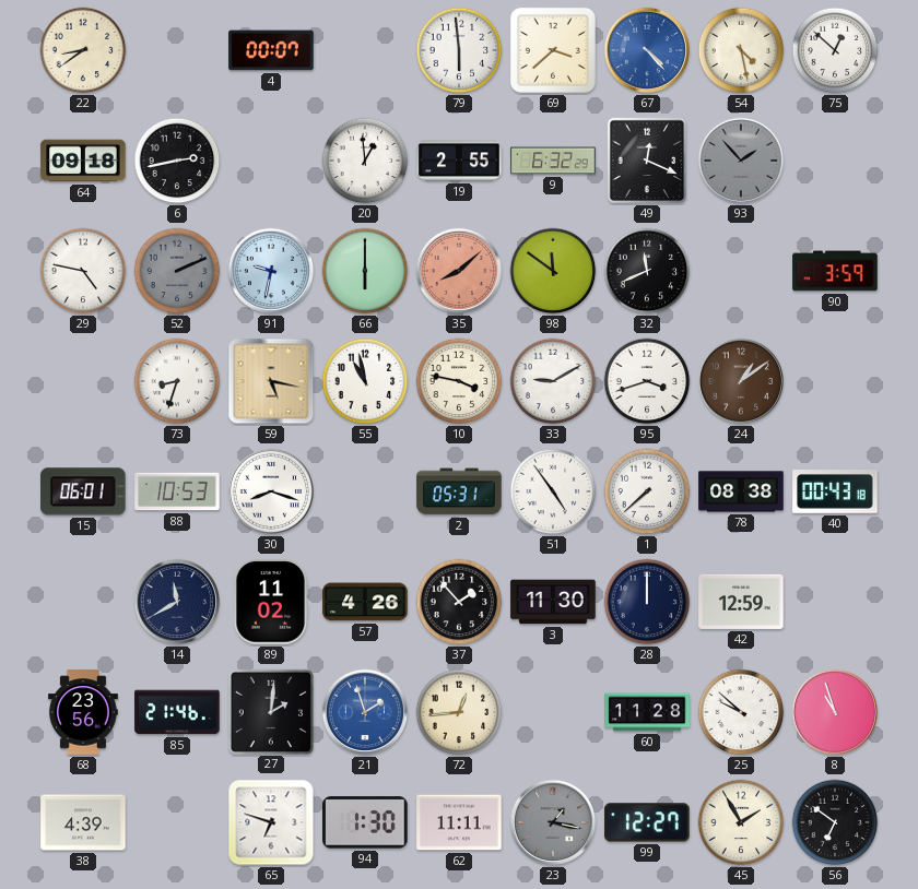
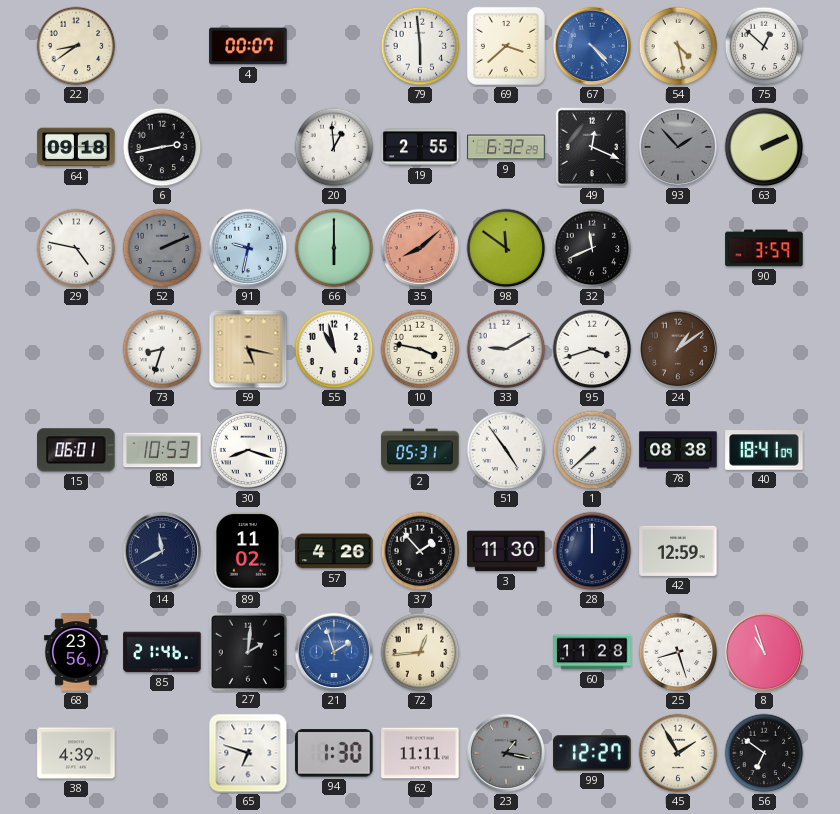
63: none -> 2:11 (764, 147)
40: 00:43 -> 18:41 (764, 450)
25: 9:52 -> 8:27 (678, 652)
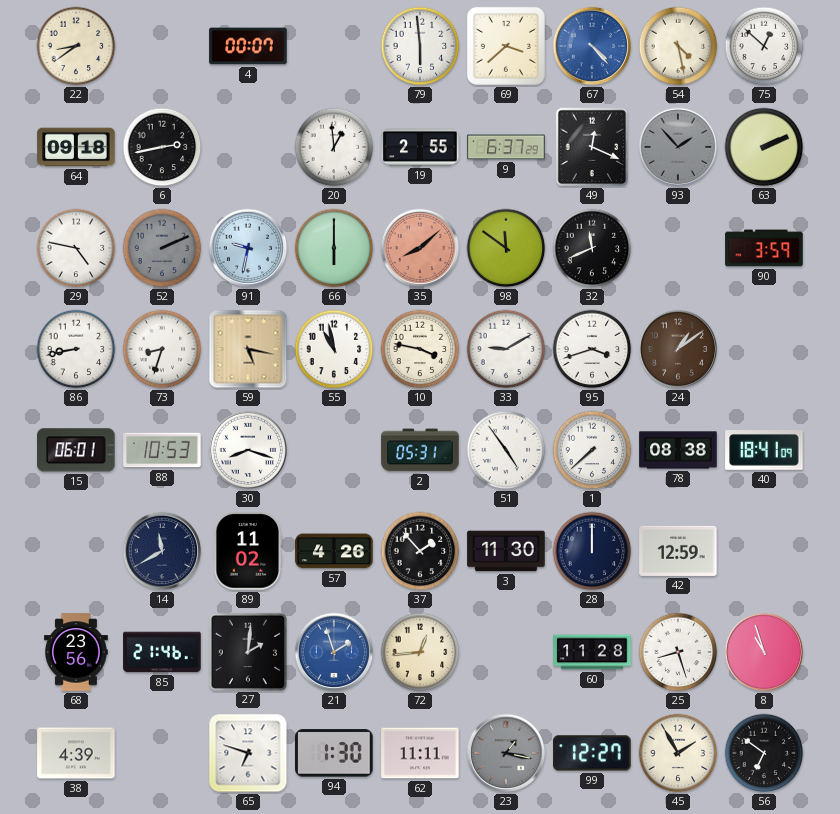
9: 6:32 -> 6:37 (506, 147)
86: none -> 8:43 (76, 349)
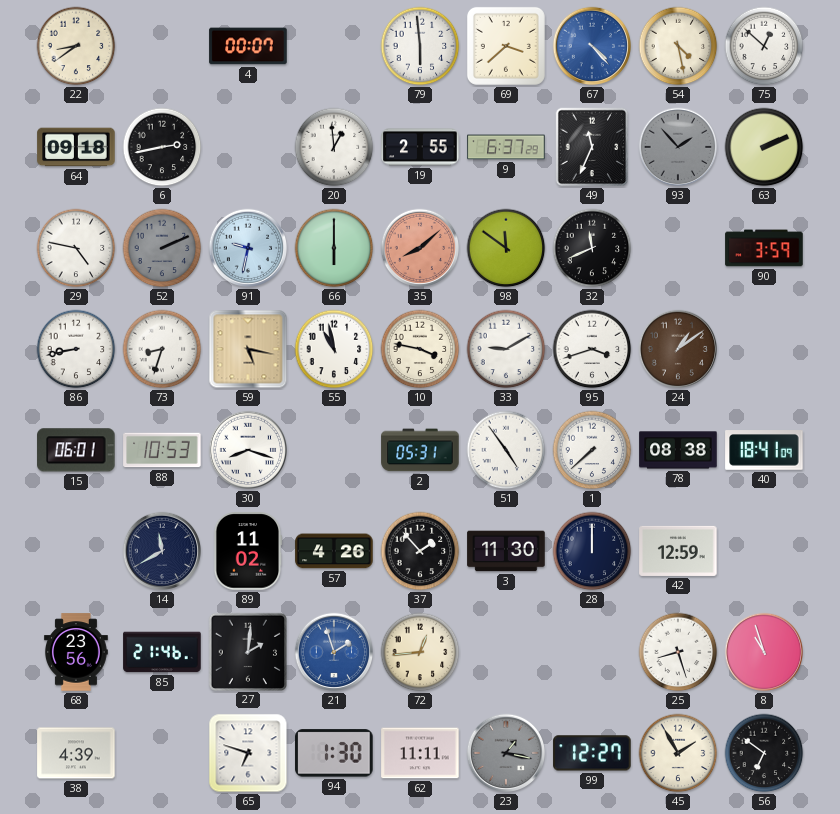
49: 12:19 -> 11:34 (592, 147)
60: 11:28 -> none (592, 652)
